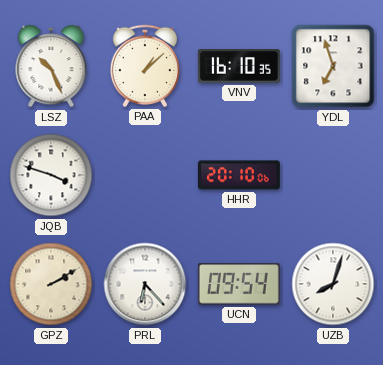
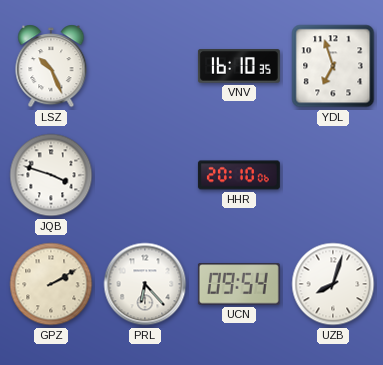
PAA: 1:08 -> none (144, 66)
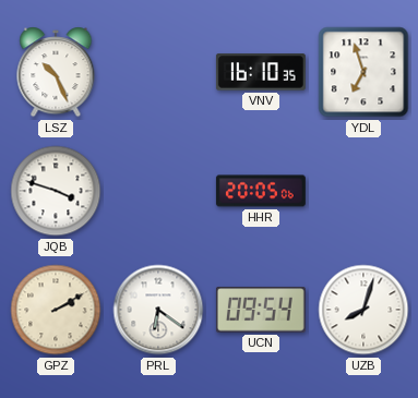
HHR: 20:10 -> 20:05 (261, 191)
PRL: 6:23 -> 6:21 (158, 310)
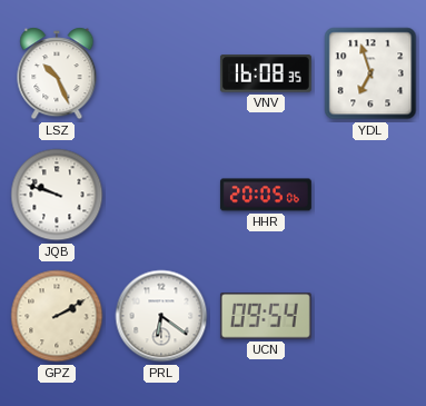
VNV: 16:10 -> 16:08 (266, 73)
JQB: 3:48 -> 9:48 (57, 195)
UZB: 8:03 -> none (363, 310)
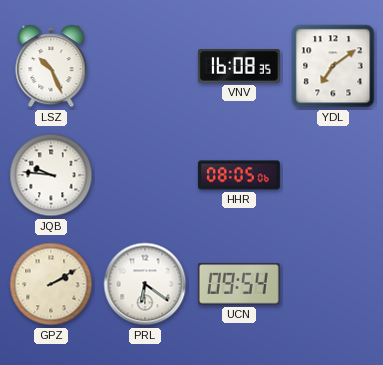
YDL: 6:57 -> 7:09 (333, 66)
JQB: 9:48 -> 9:46 (51, 175)
HHR: 20:05 -> 08:05 (239, 175)
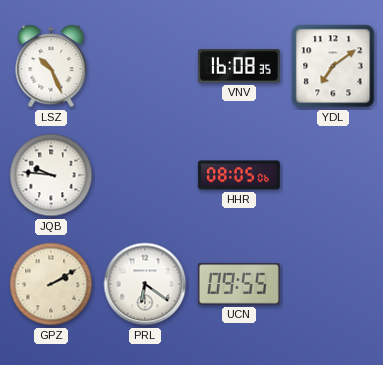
UCN: 09:54 -> 09:55 (239, 284)
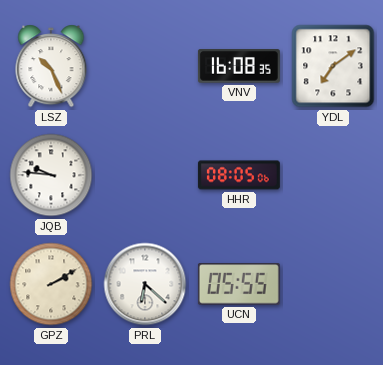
PRL: 6:21 -> 6:22 (145, 284)
UCN: 09:55 -> 05:55 (239, 284)
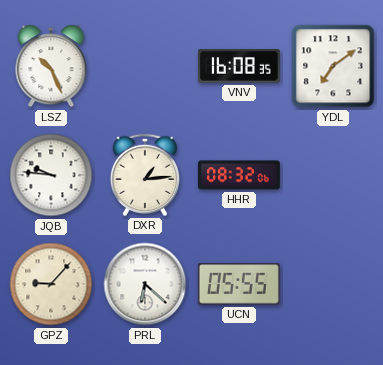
DXR: none -> 1:14 (144, 175)
HHR: 08:05 -> 08:32 (239, 175)
GPZ: 2:10 -> 9:07 (51, 284)
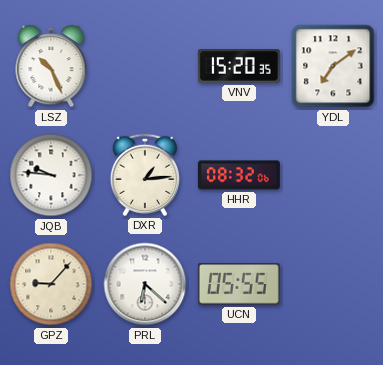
VNV: 16:08 -> 15:20 (239, 66)
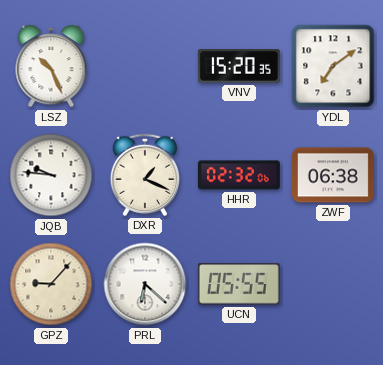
DXR: 1:14 -> 1:19 (144, 175)
HHR: 08:32 -> 02:32 (239, 175)
ZWF: none -> 06:38 (333, 175)
